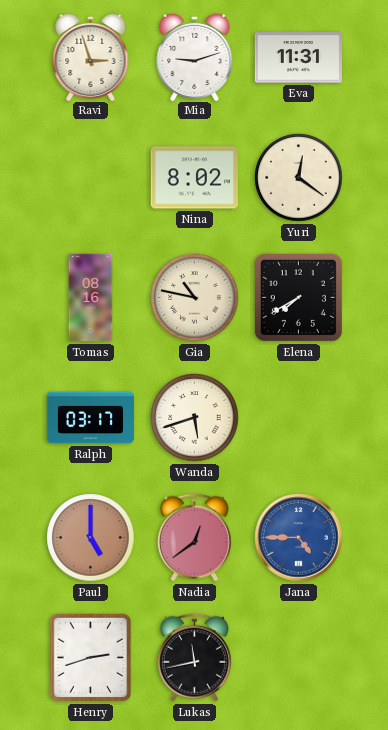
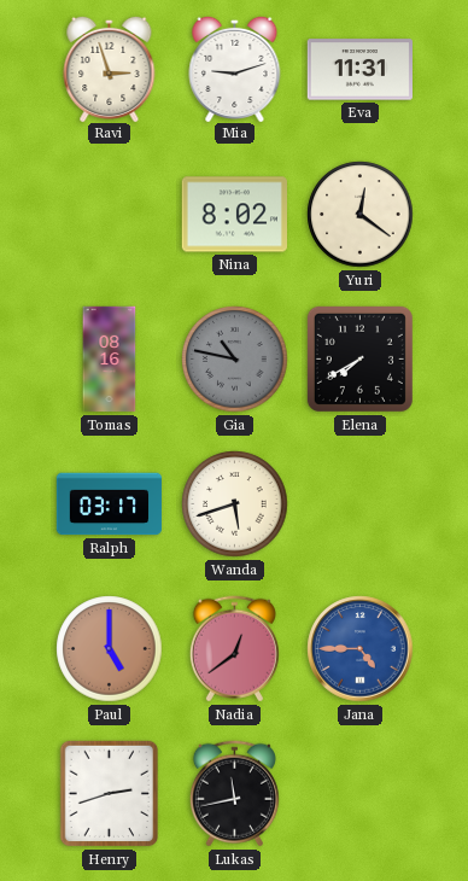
Gia dial: cream -> grey (235, 360)
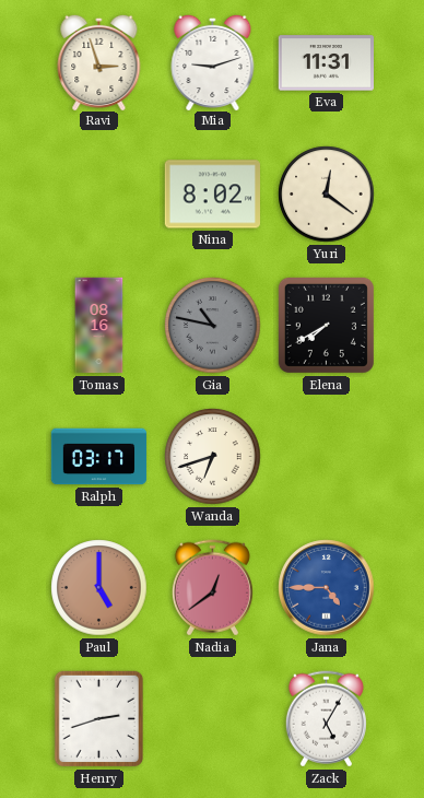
Wanda: 5:42 -> 6:42 (213, 457)
Lukas: 11:43 -> none (234, 794)
Zack: none -> 5:05 (326, 719)
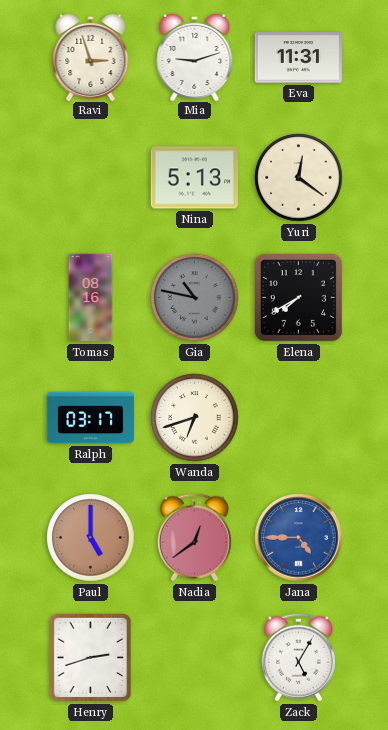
Nina: 8:02 -> 5:13 (194, 178)
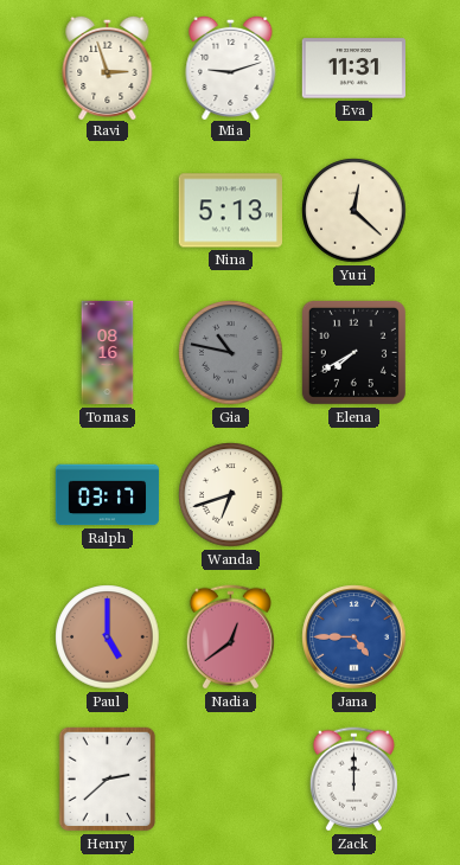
Yuri: 12:21 -> 12:22 (354, 211)
Henry: 2:42 -> 2:38 (108, 780)
Zack: 5:05 -> 12:00 (353, 780)
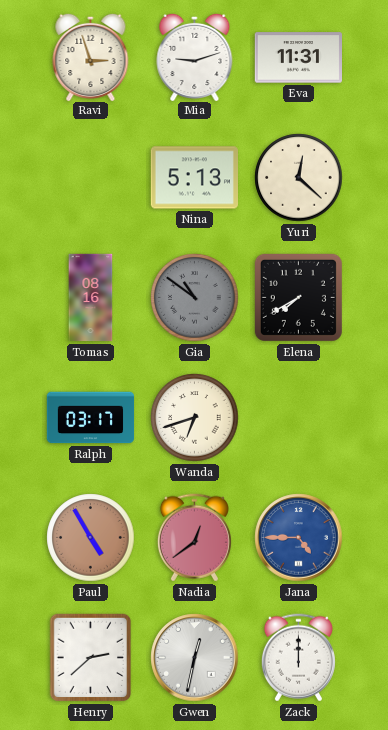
Gia: 10:47 -> 10:51 (195, 298)
Paul: 5:00 -> 4:55 (91, 538)
Gwen: none -> 12:32 (195, 658)
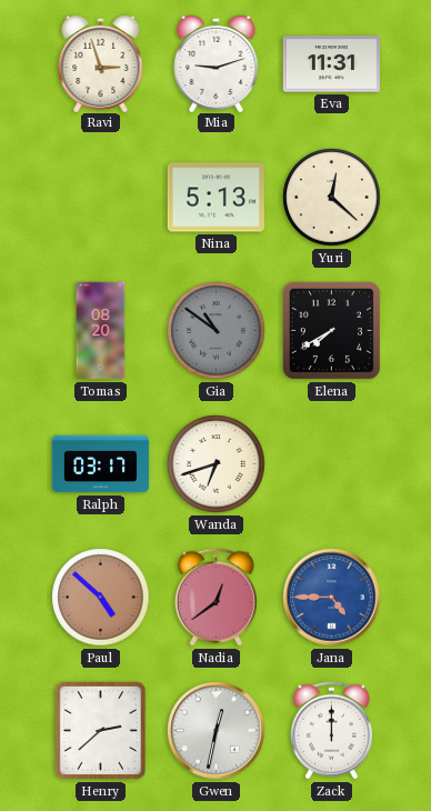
Tomas: 08:16 -> 08:20 (101, 331)
Paul: 4:55 -> 4:52 (101, 598)
